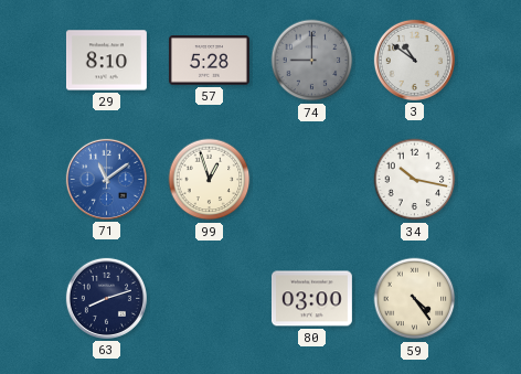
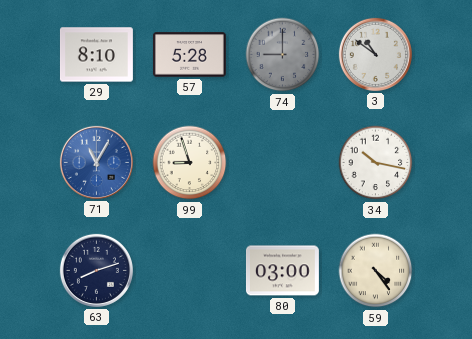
71: 11:09 -> 11:05 (96, 162)
99: 12:57 -> 8:57 (190, 163)
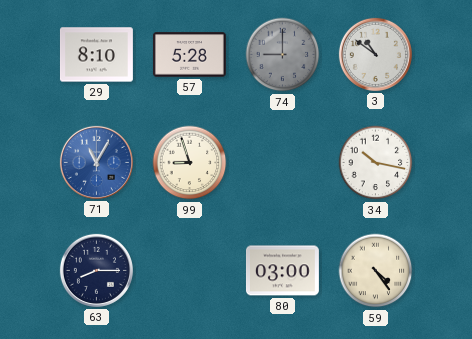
63: 8:12 -> 8:15 (96, 270)
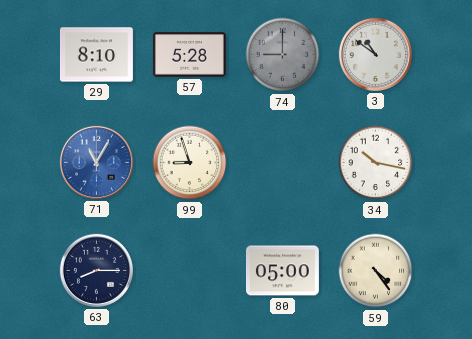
80: 03:00 -> 05:00 (282, 271)
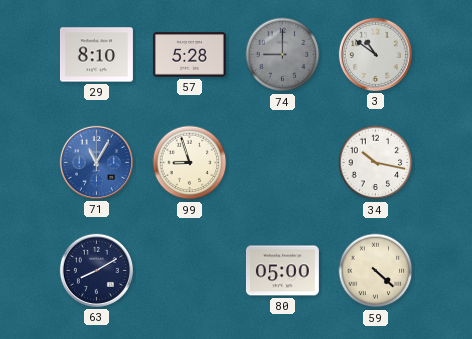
63: 8:15 -> 8:10 (96, 270)
59: 4:24 -> 4:22 (376, 271)
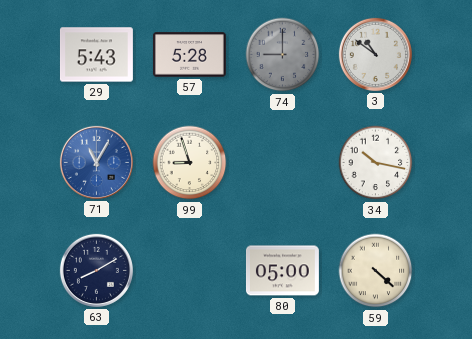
29: 8:10 -> 5:43 (96, 55)
